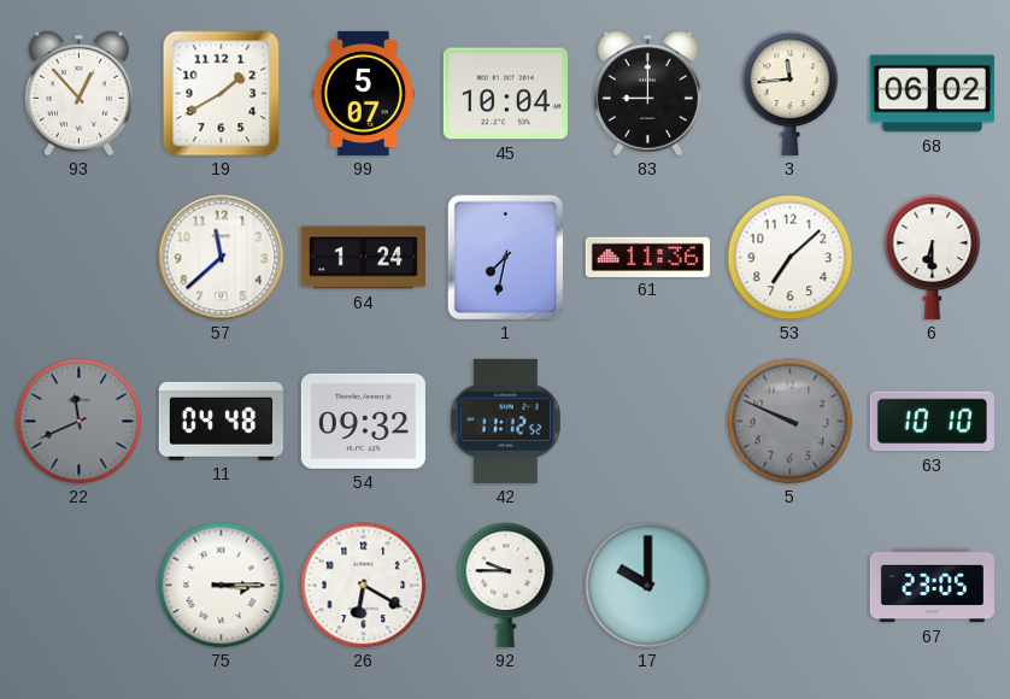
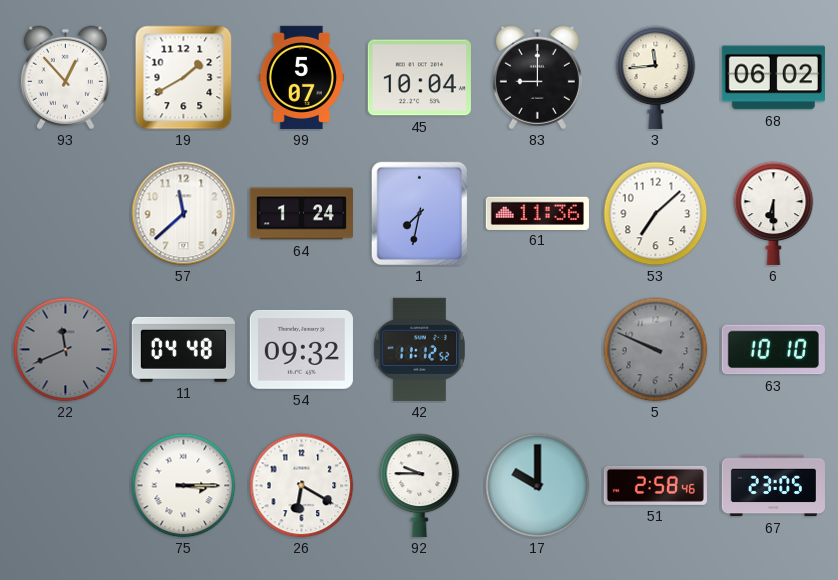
51: none -> 2:58 (655, 485)
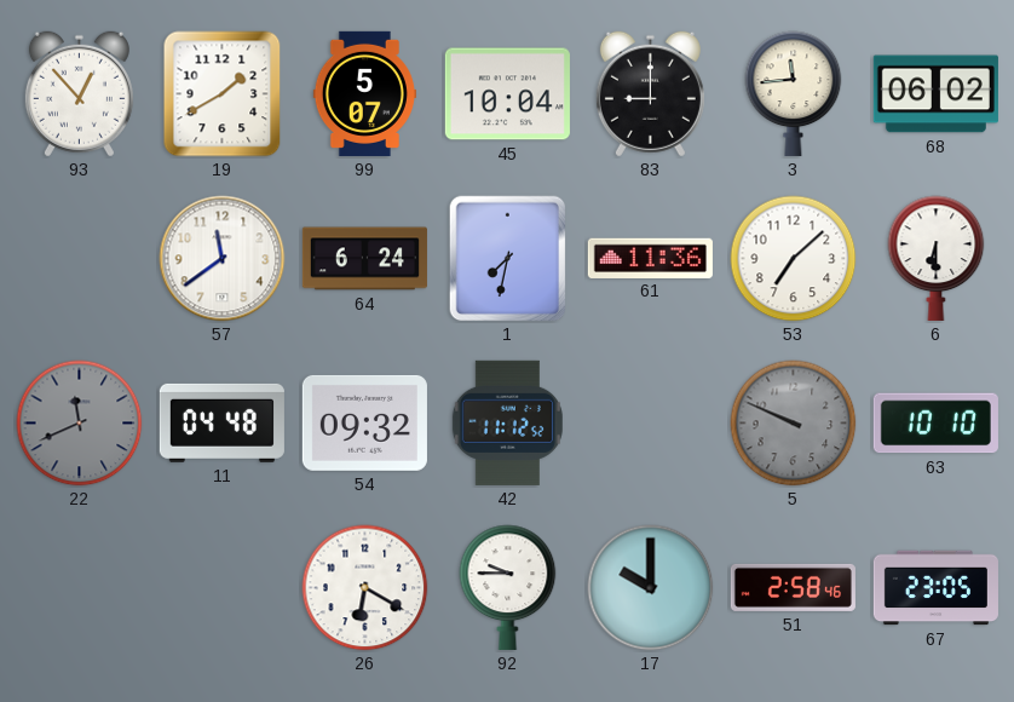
57: 11:38 -> 11:39 (223, 259)
64: 1:24 -> 6:24 (364, 259)
75: 3:15 -> none (184, 486)
